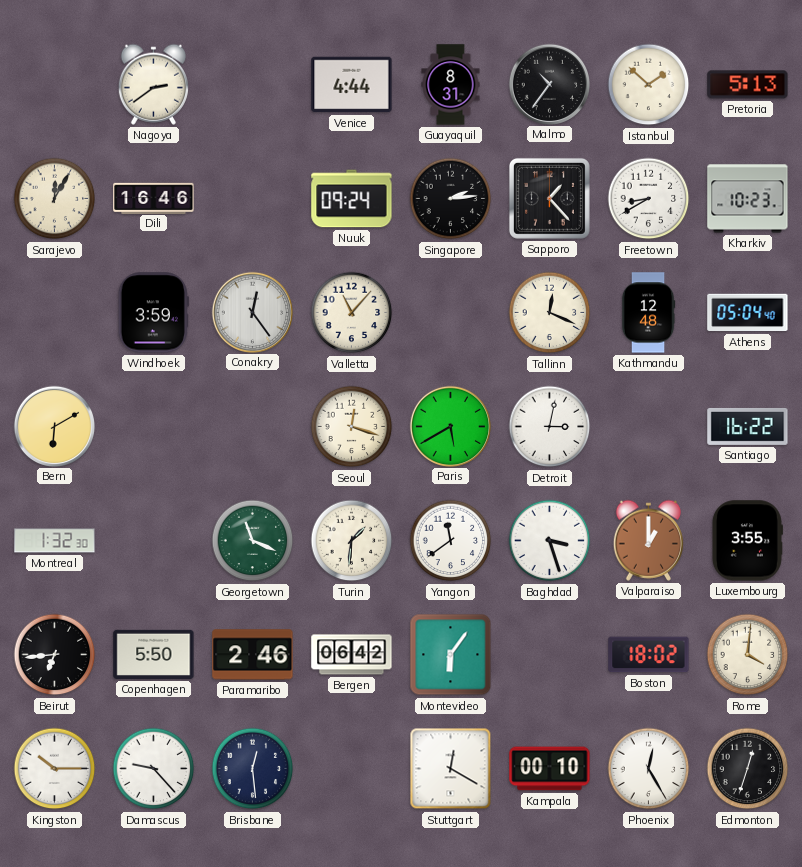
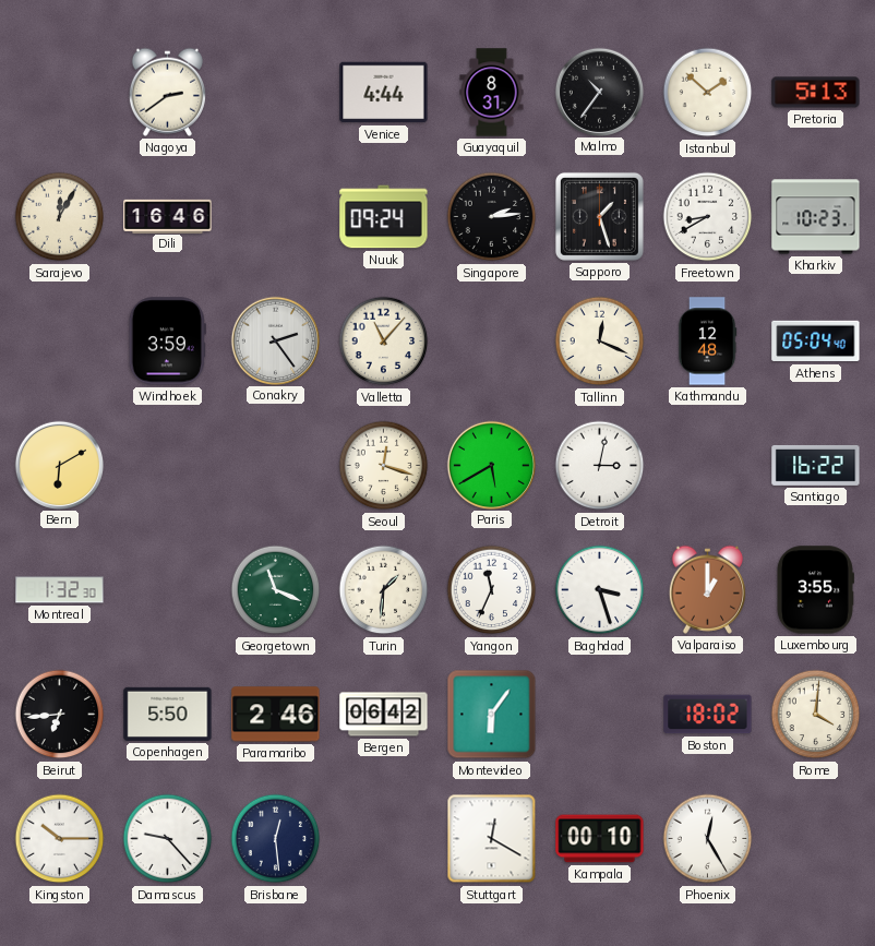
Sapporo: 1:23 -> 1:27 (599, 216)
Conakry: 12:24 -> 2:24 (275, 340)
Yangon: 11:39 -> 11:34 (492, 590)
Edmonton: 12:33 -> none (748, 769)
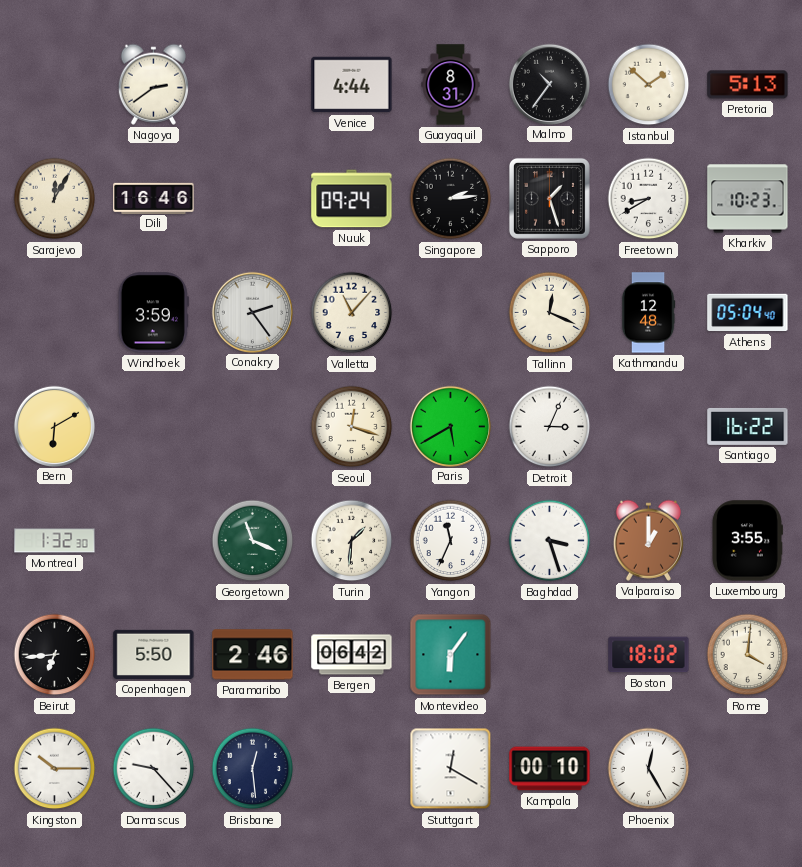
Detroit: 3:02 -> 3:04 (550, 427)
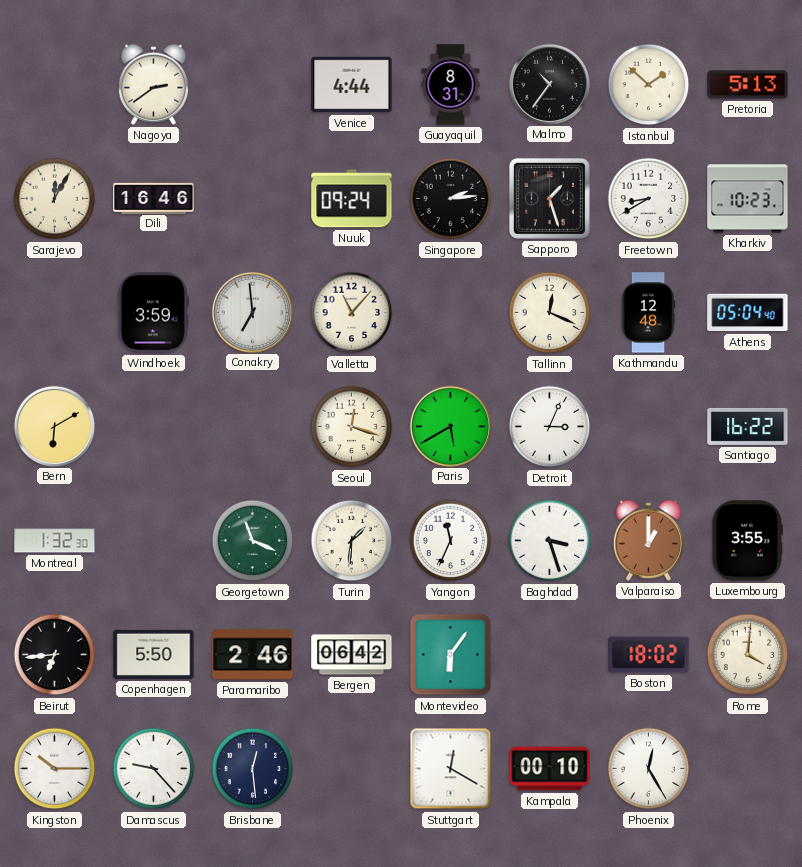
Conakry: 2:24 -> 6:59 (252, 312)
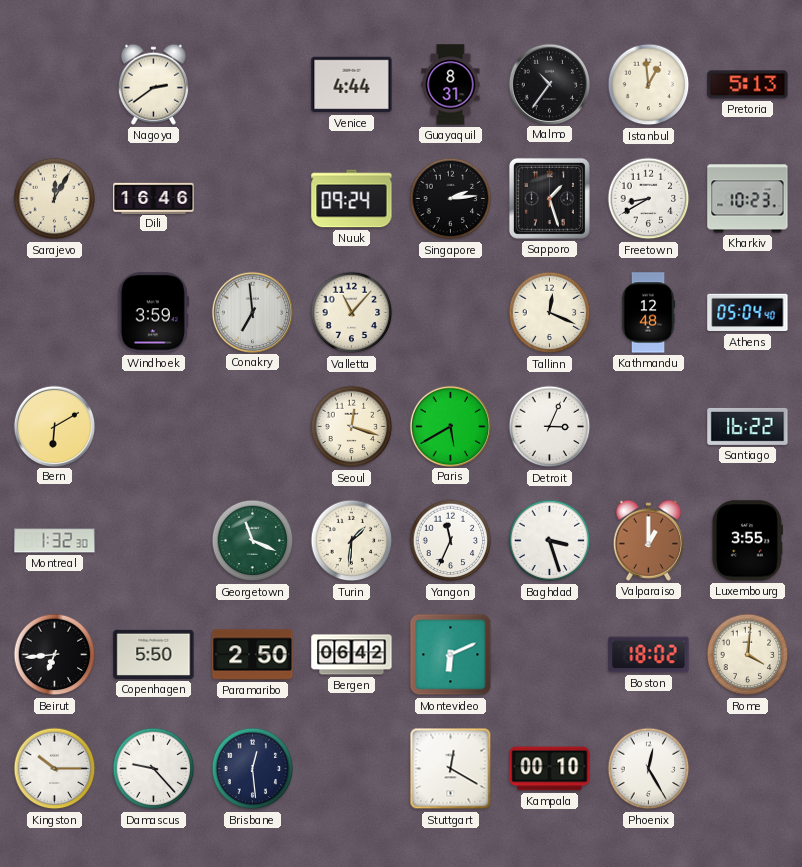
Istanbul: 1:52 -> 12:59 (649, 85)
Paramaribo: 2:46 -> 2:50 (253, 655)
Montevideo: 6:06 -> 6:11 (451, 655)
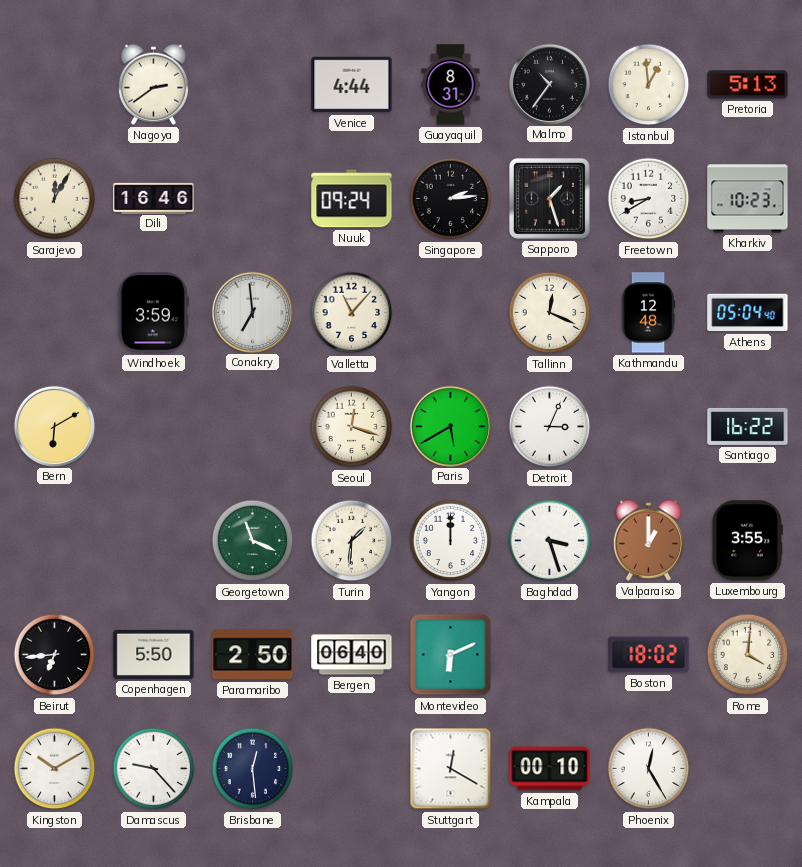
Montreal: 1:32 -> none (55, 541)
Yangon: 11:34 -> 12:00 (451, 541)
Bergen: 06:42 -> 06:40 (352, 655)
Kingston: 10:15 -> 10:10 (55, 769)
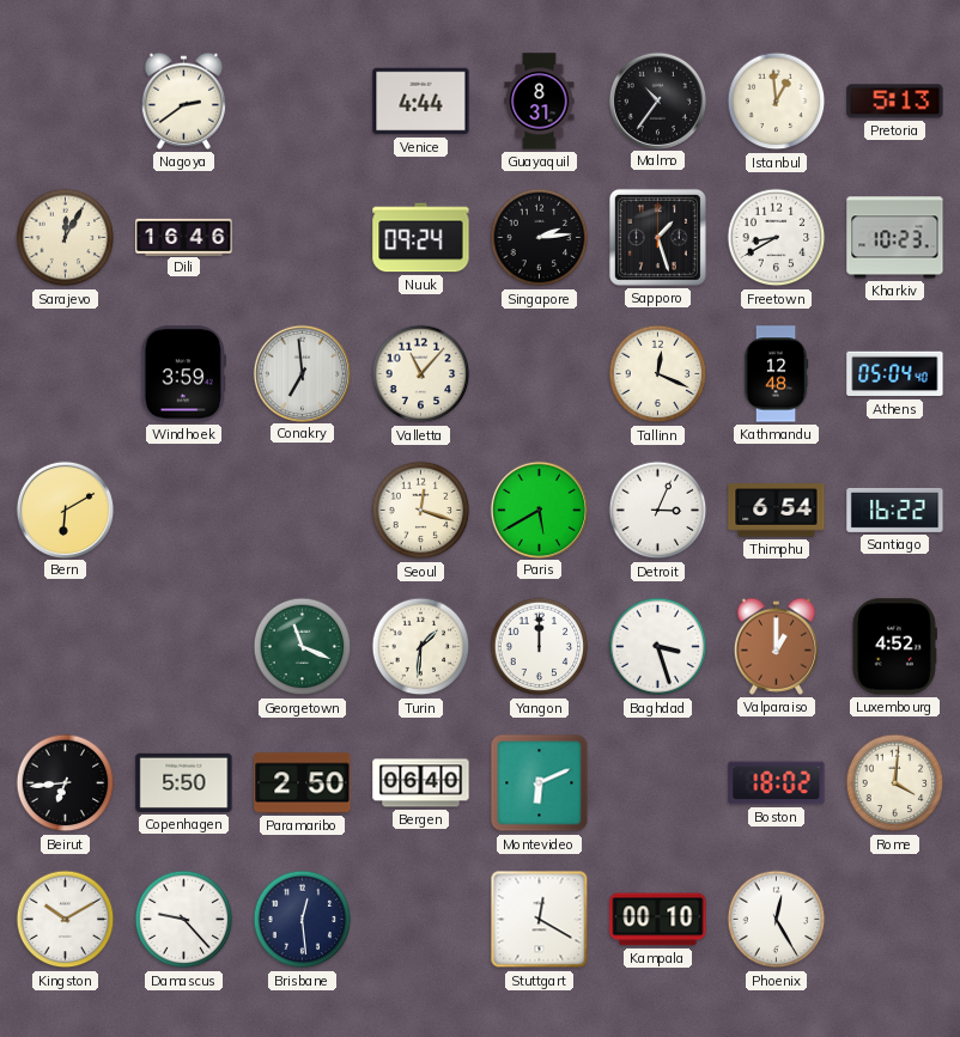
Thimphu: none -> 6:54 (777, 511)
Luxembourg: 3:55 -> 4:52 (894, 647)
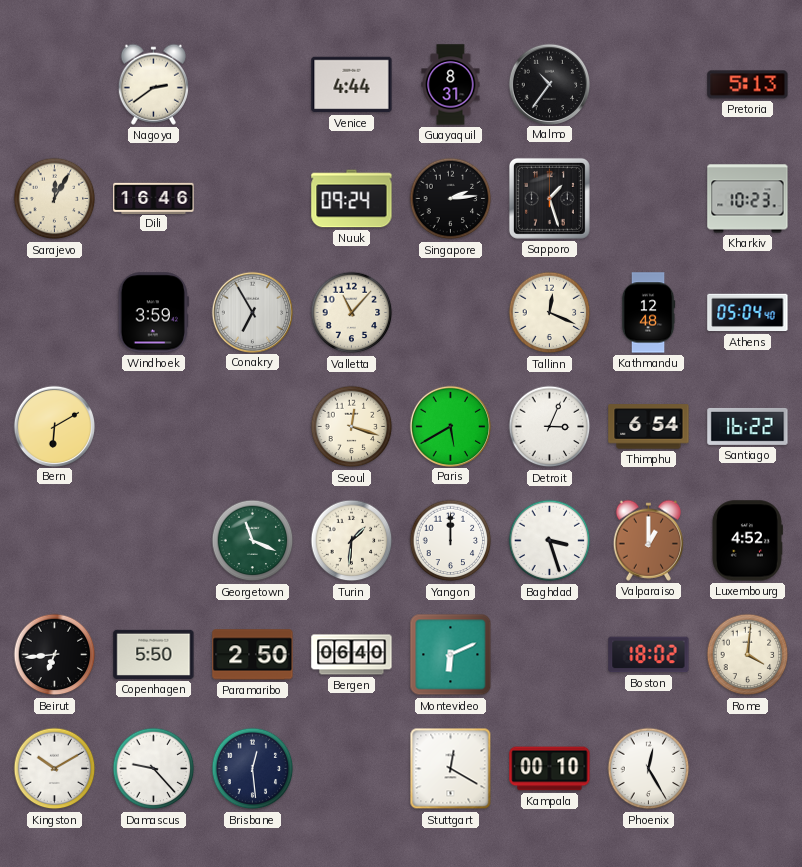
Istanbul: 12:59 -> none (777, 102)
Freetown: 8:40 -> none (777, 238)
Conakry: 6:59 -> 6:55 (252, 312)
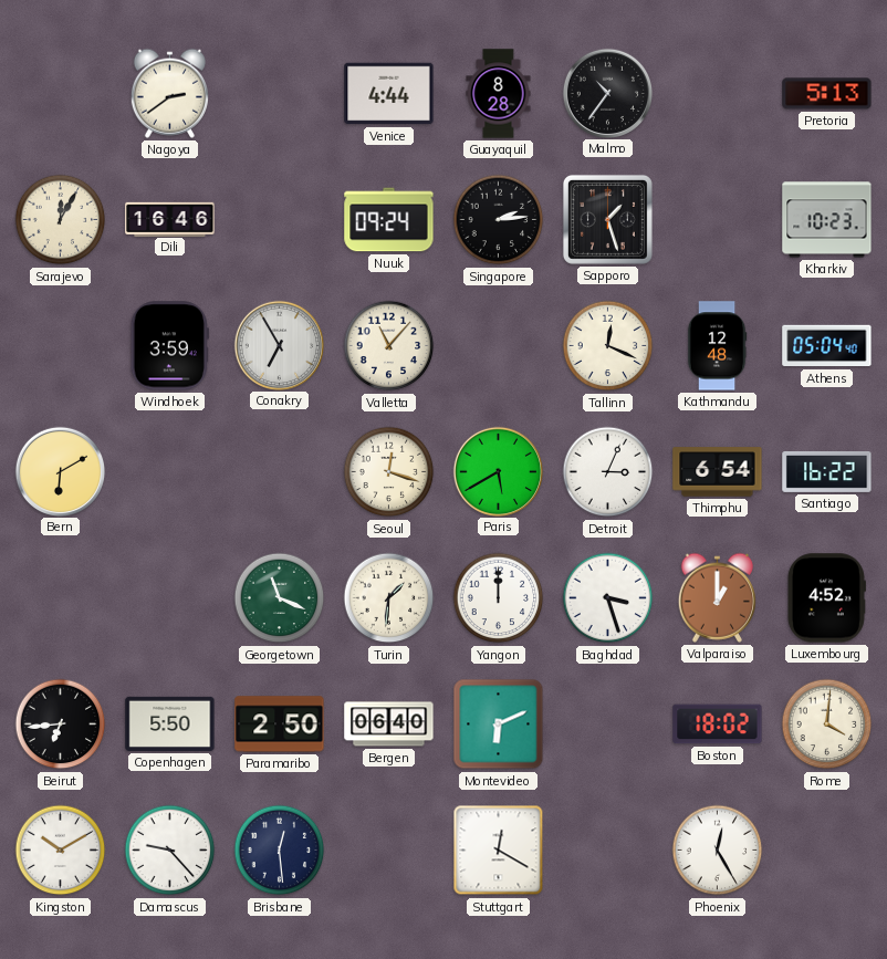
Guayaquil: 8:31 -> 8:28 (499, 94)
Kampala: 00:10 -> none (550, 769)
